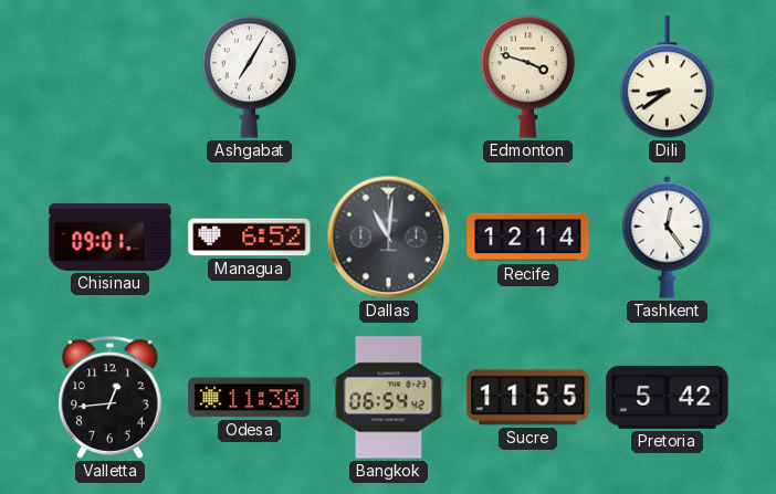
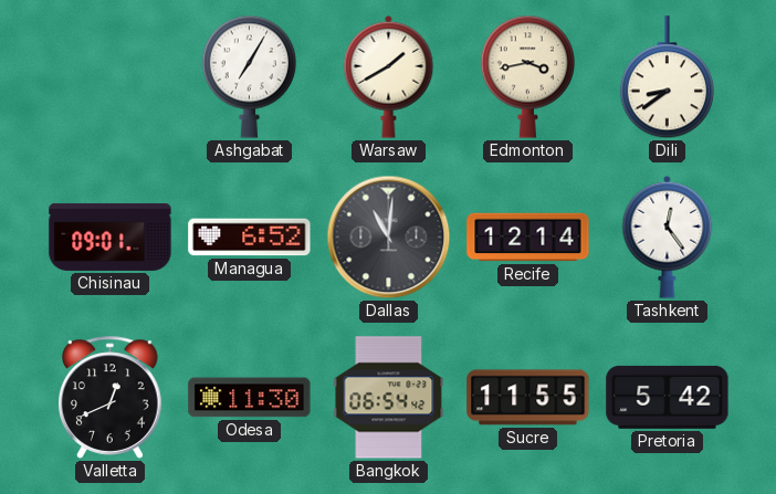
Warsaw: none -> 1:40 (389, 76)
Edmonton: 3:48 -> 3:43 (527, 76)
Valletta: 12:44 -> 12:41 (111, 397)
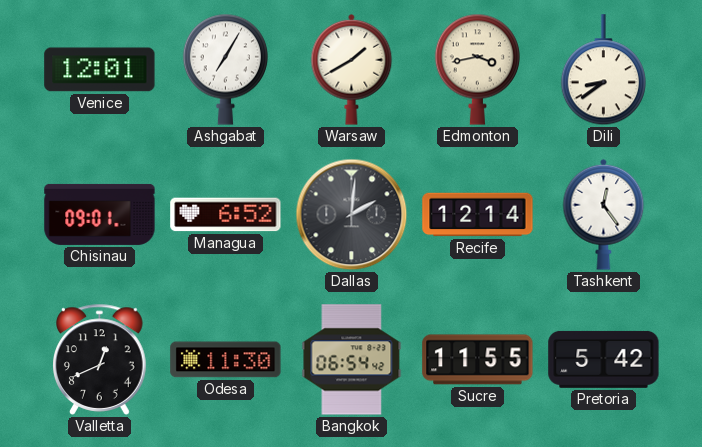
Venice: none -> 12:01 (100, 70)
Dallas: 11:01 -> 2:01 (352, 215)
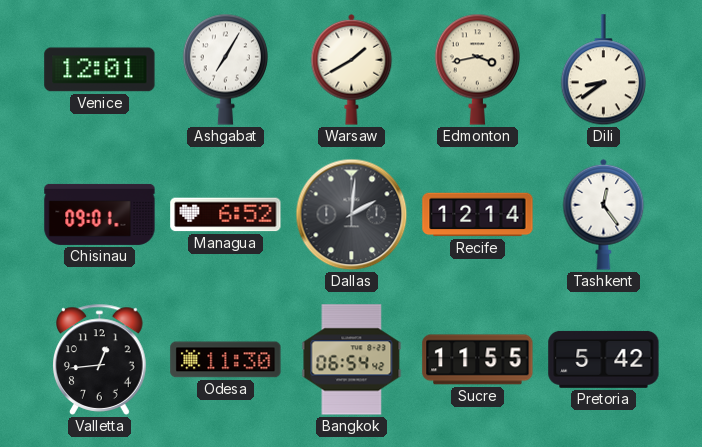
Valletta: 12:41 -> 12:44 (100, 359)
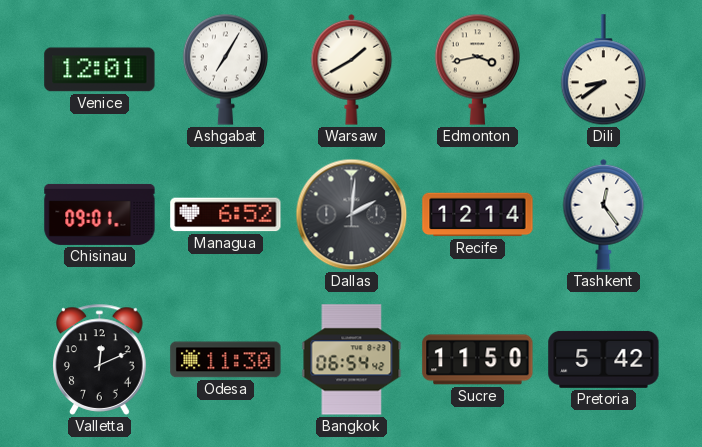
Valletta: 12:44 -> 12:11 (100, 359)
Sucre: 11:55 -> 11:50 (478, 360)
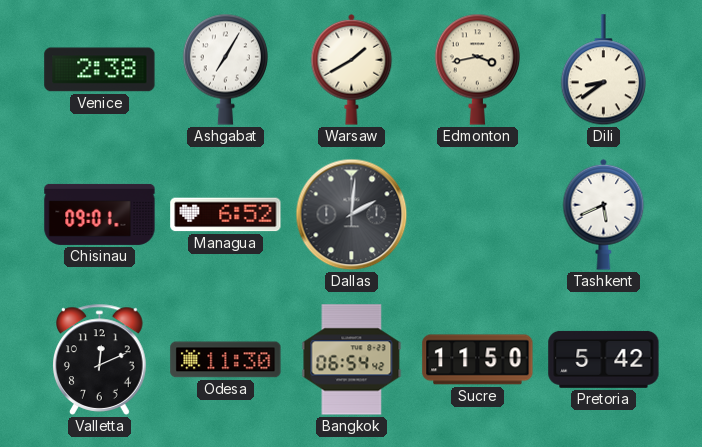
Venice: 12:01 -> 2:38 (100, 70)
Recife: 12:14 -> none (478, 215)
Tashkent: 12:24 -> 5:41 (604, 214)
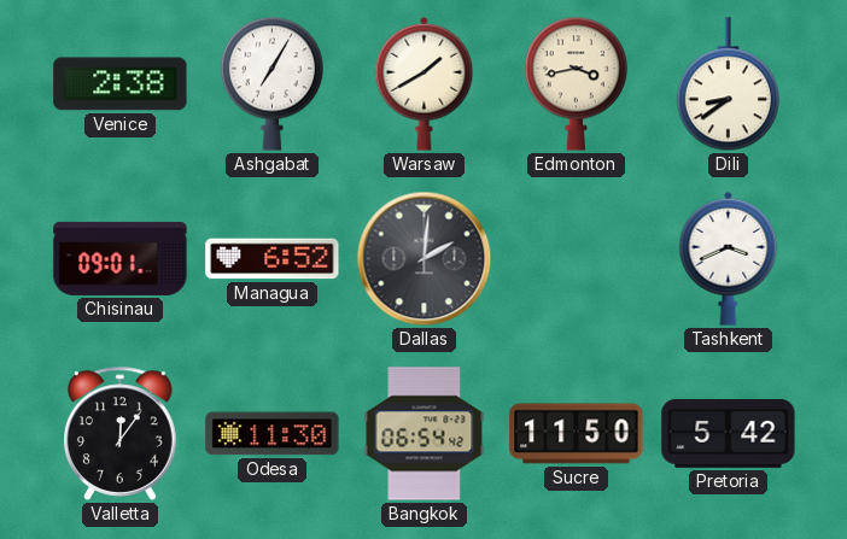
Tashkent: 5:41 -> 3:41 (729, 258)
Valletta: 12:11 -> 12:06 (121, 433)
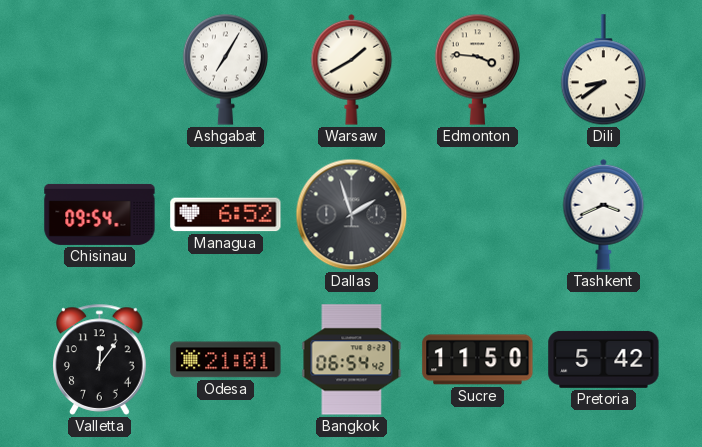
Venice: 2:38 -> none (121, 84)
Edmonton: 3:43 -> 3:46 (477, 69)
Chisinau: 09:01 -> 09:54 (100, 214)
Dallas: 2:01 -> 1:57 (352, 215)
Odesa: 11:30 -> 21:01 (226, 360)
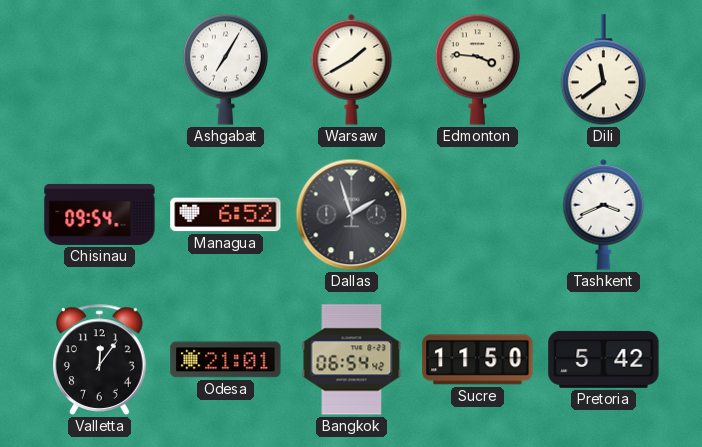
Dili: 8:39 -> 11:39 (603, 70)
